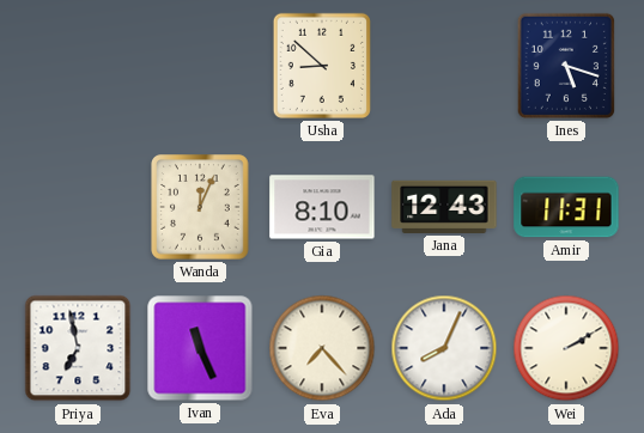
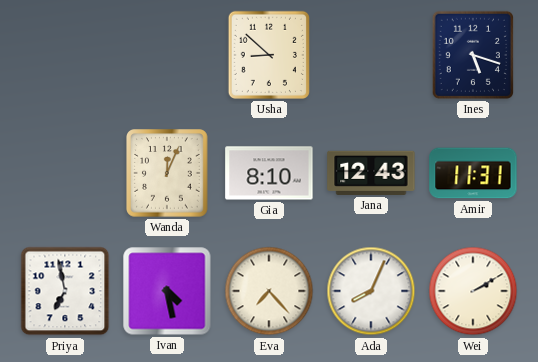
Ivan: 11:26 -> 4:28 (167, 291)
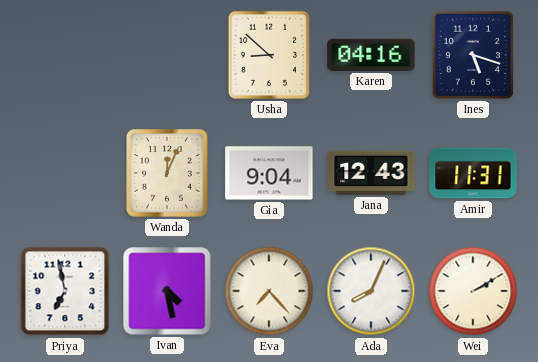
Karen: none -> 04:16 (371, 55)
Gia: 8:10 -> 9:04 (269, 173)
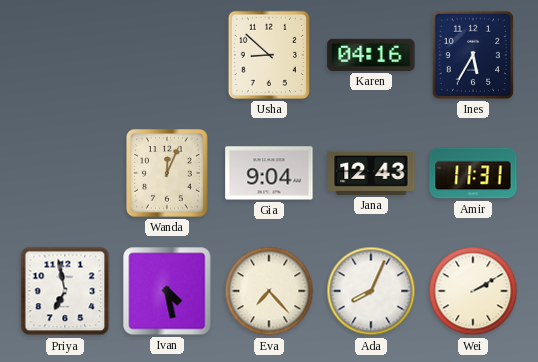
Ines: 5:18 -> 5:35 (473, 55)
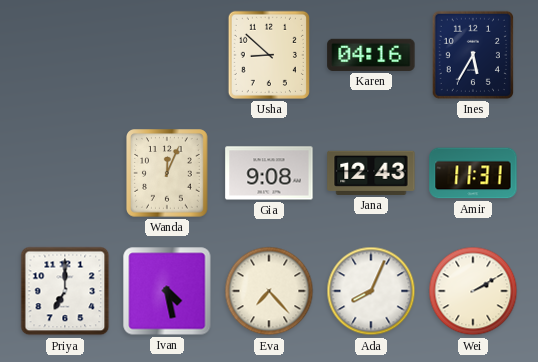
Gia: 9:04 -> 9:08 (269, 173)
Priya: 6:58 -> 7:00 (65, 291)
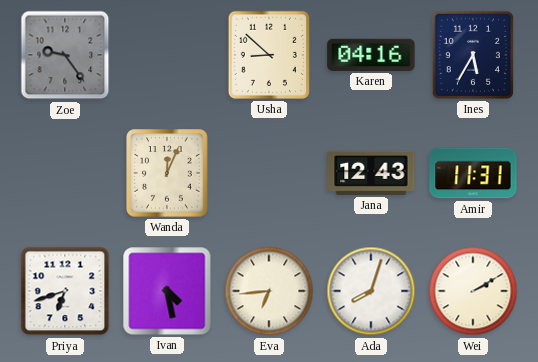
Zoe: none -> 9:24 (65, 55)
Gia: 9:08 -> none (269, 173)
Priya: 7:00 -> 6:42 (65, 291)
Eva: 7:23 -> 6:44 (269, 291)
Ada: 8:04 -> 8:03 (371, 291)
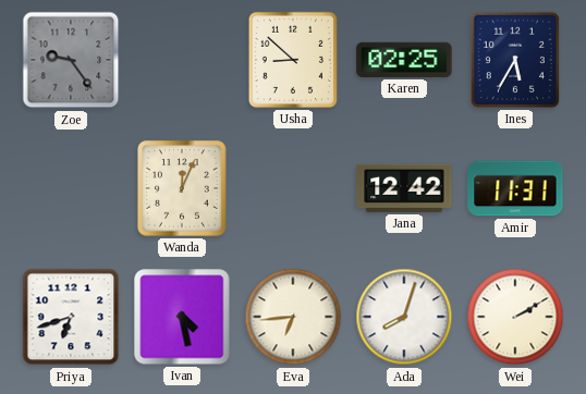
Karen: 04:16 -> 02:25 (404, 60)
Jana: 12:43 -> 12:42 (404, 188)
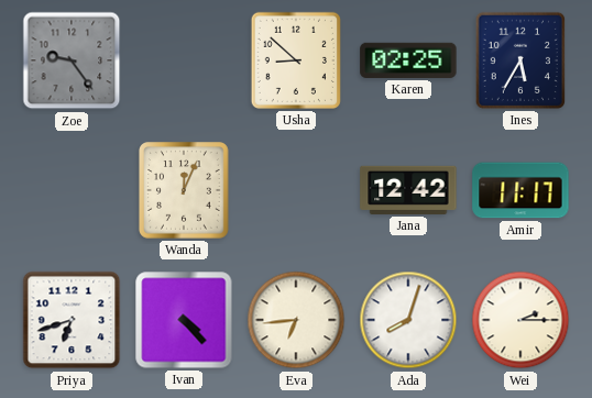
Amir: 11:31 -> 11:17 (520, 190)
Ivan: 4:28 -> 4:23 (184, 320)
Wei: 2:10 -> 2:15 (520, 320)
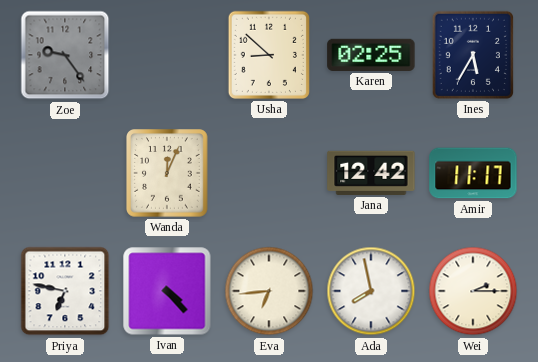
Priya: 6:42 -> 6:47 (65, 291)
Ada: 8:03 -> 7:58 (371, 291)
